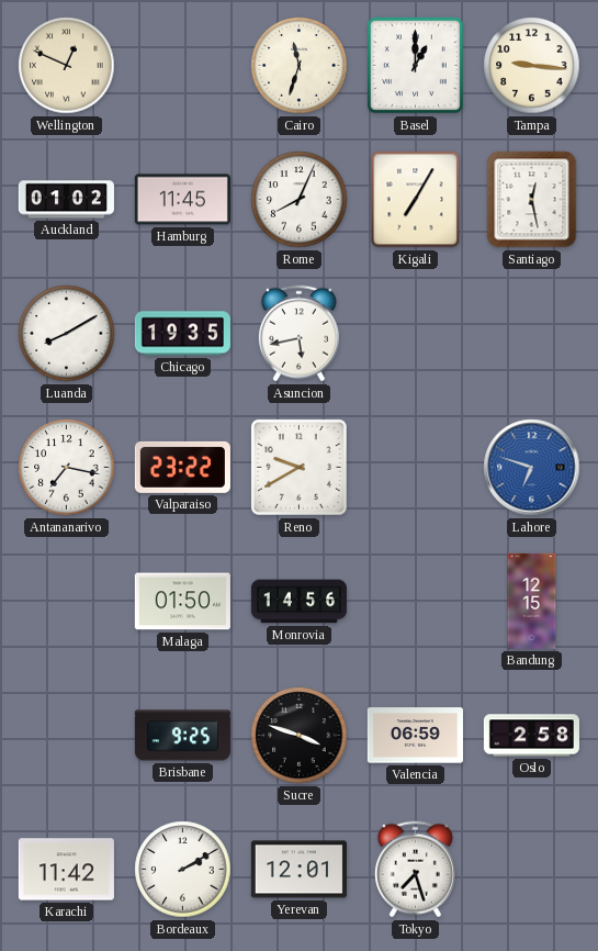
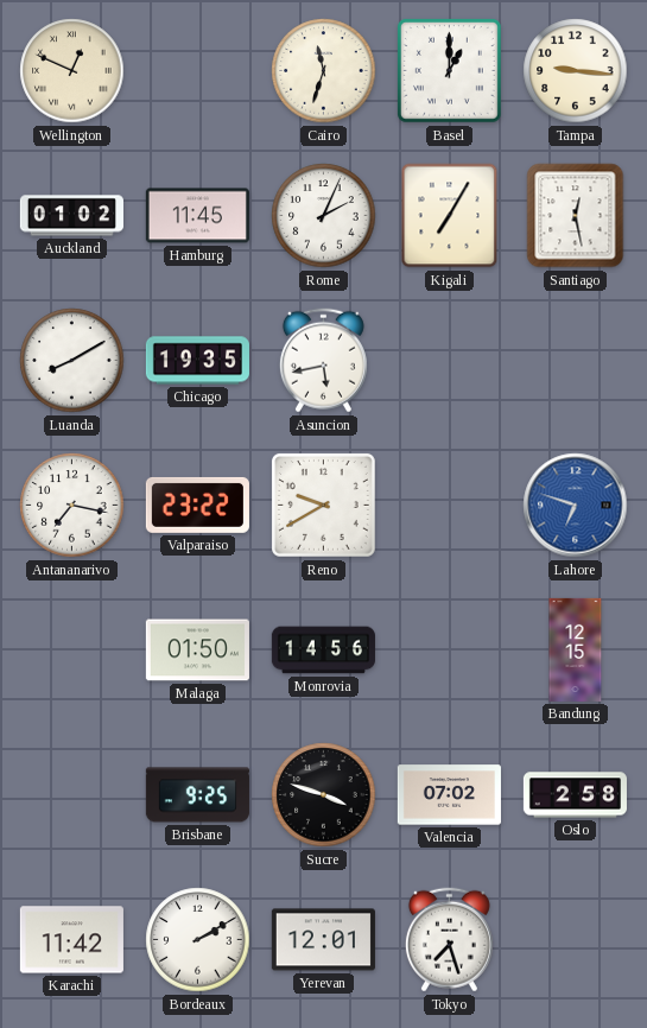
Rome: 8:04 -> 2:04 (324, 216)
Valencia: 06:59 -> 07:02 (449, 795)
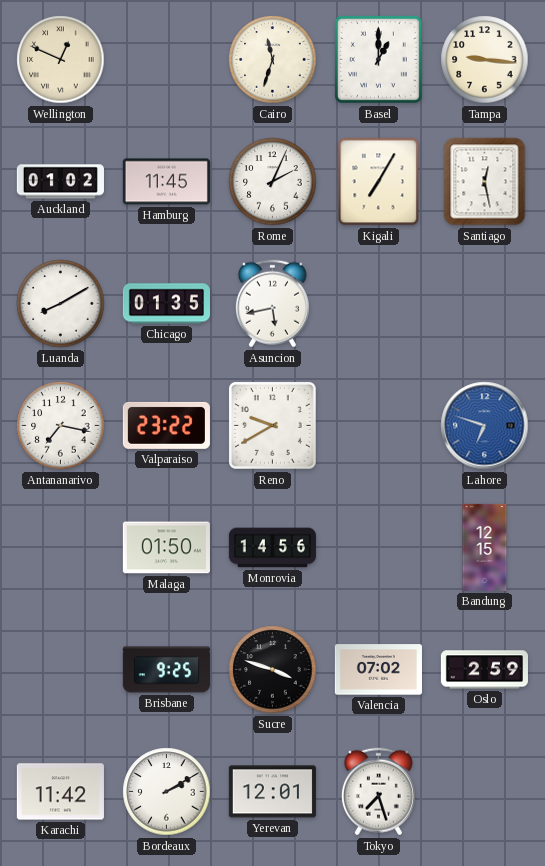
Chicago: 19:35 -> 01:35 (166, 304)
Oslo: 2:58 -> 2:59 (484, 670)
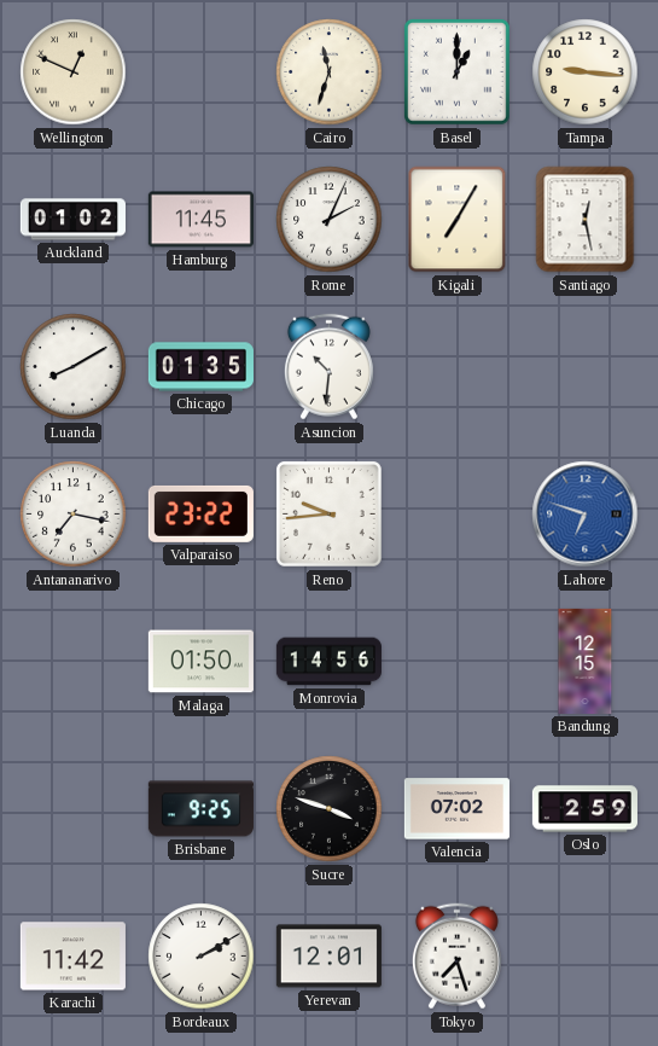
Asuncion: 5:43 -> 10:31 (328, 367)
Reno: 9:40 -> 9:44 (330, 515)
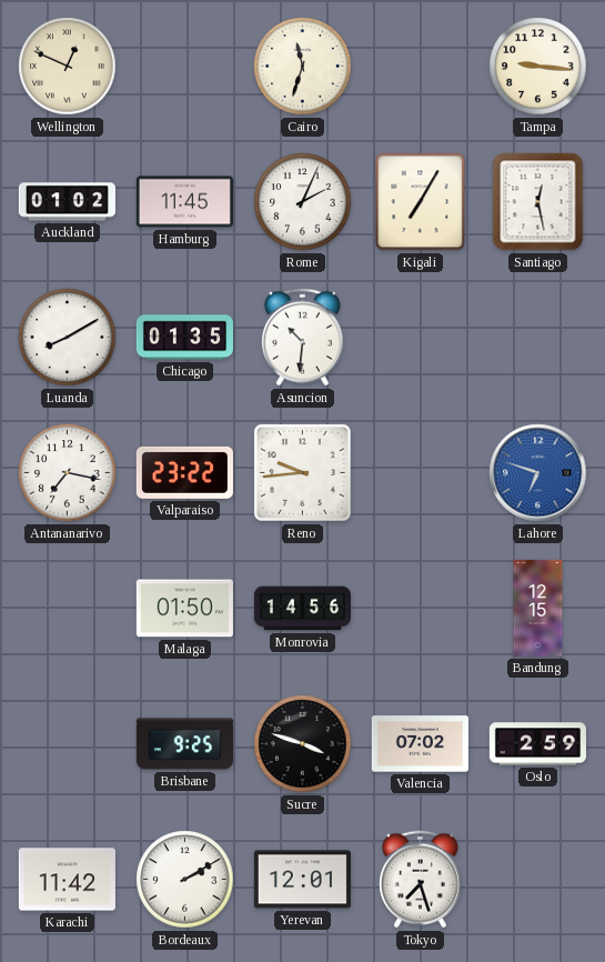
Basel: 1:00 -> none (458, 72)
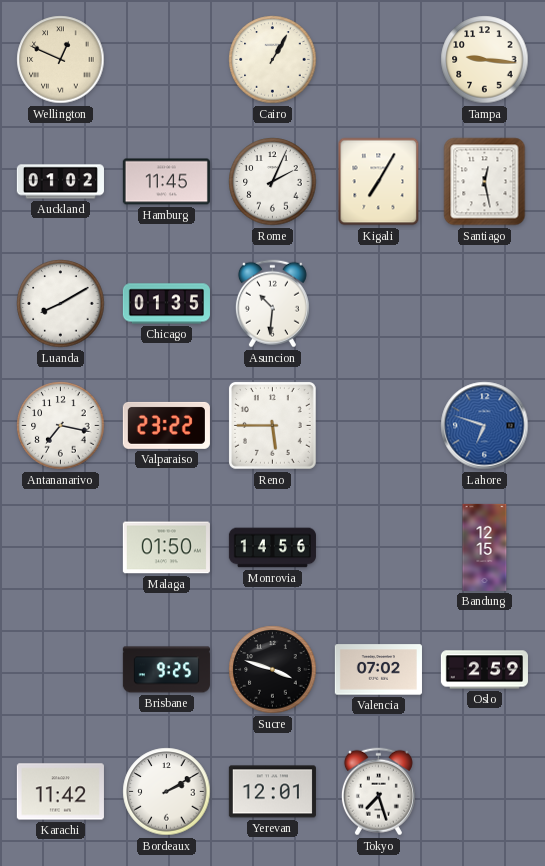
Cairo: 11:33 -> 1:05 (273, 60)
Reno: 9:44 -> 5:45 (273, 426)
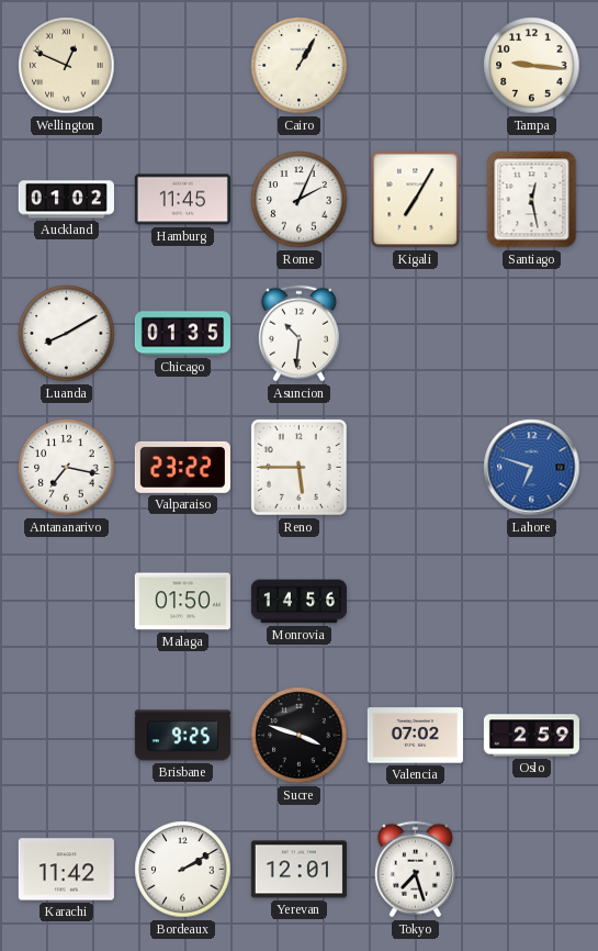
Bandung: 12:15 -> none (485, 547)
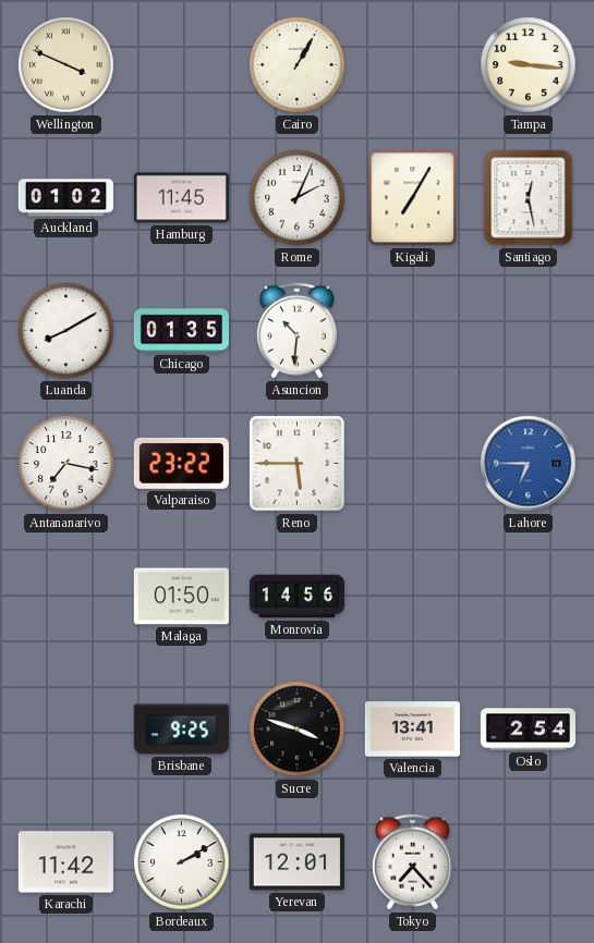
Wellington: 12:49 -> 3:49 (66, 65)
Lahore: 6:48 -> 6:45 (529, 464)
Valencia: 07:02 -> 13:41 (412, 730)
Oslo: 2:59 -> 2:54 (528, 730)
Tokyo: 7:27 -> 7:23 (412, 862)
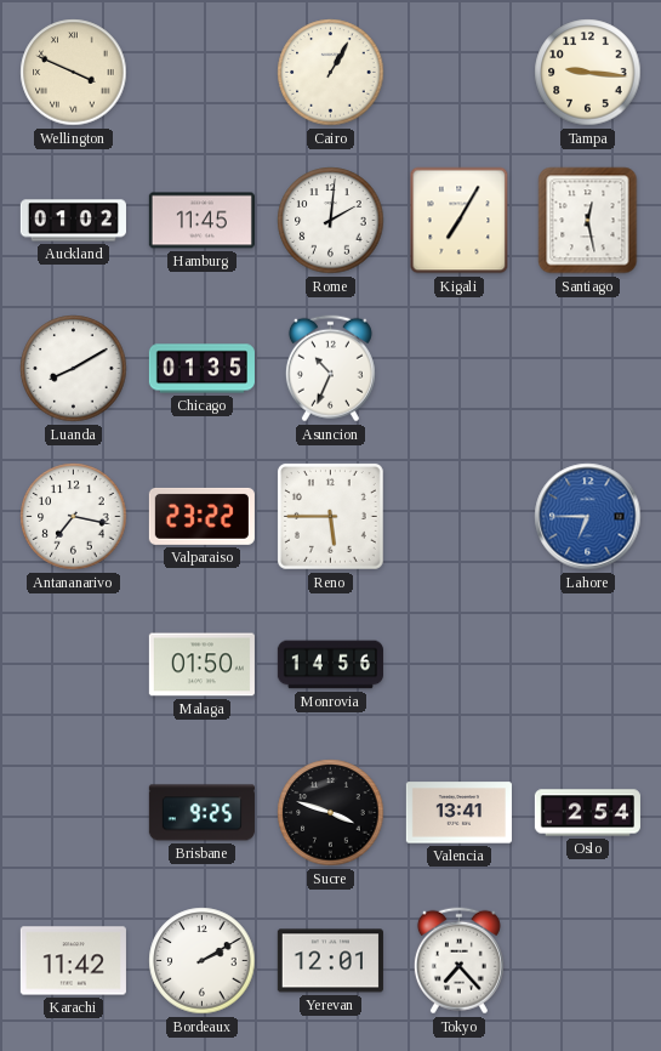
Rome: 2:04 -> 2:01 (331, 221)
Asuncion: 10:31 -> 10:34 (330, 369)
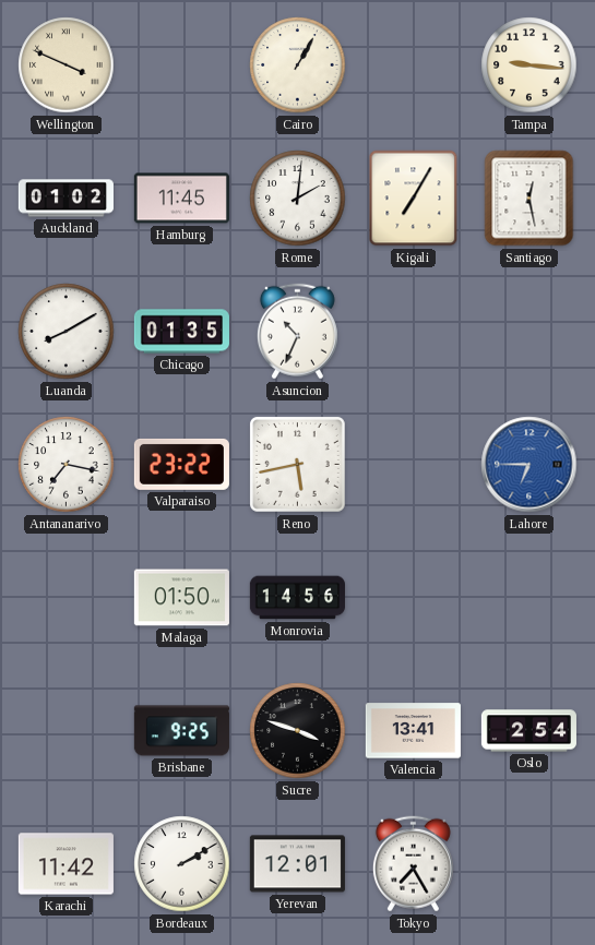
Reno: 5:45 -> 5:43 (298, 465)
Tokyo: 7:23 -> 7:25 (413, 864)
